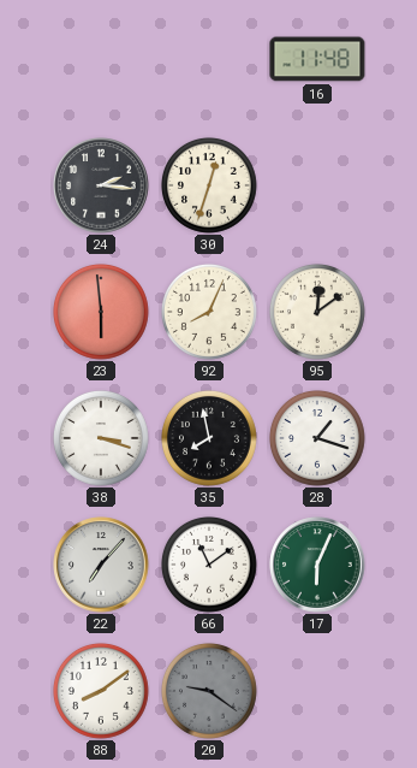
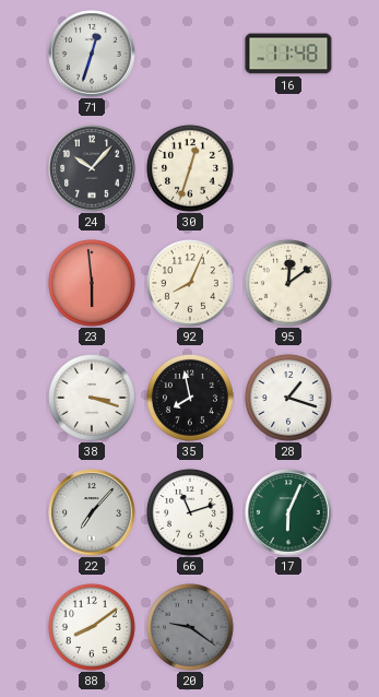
71: none -> 12:33 (92, 54)
24: 2:16 -> 10:07 (92, 168)
66: 11:09 -> 11:12 (190, 512)
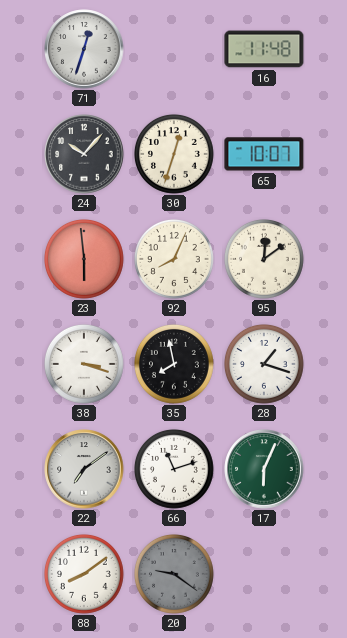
65: none -> 10:07 (264, 154)
22: 7:07 -> 7:09 (84, 469)
